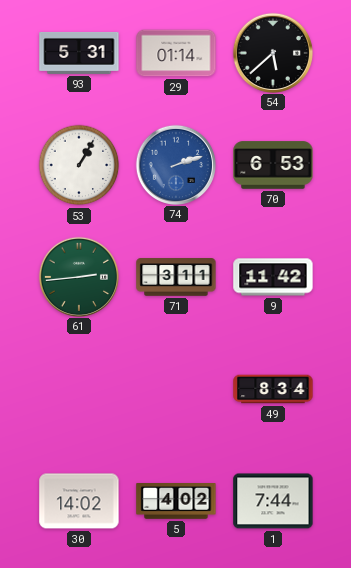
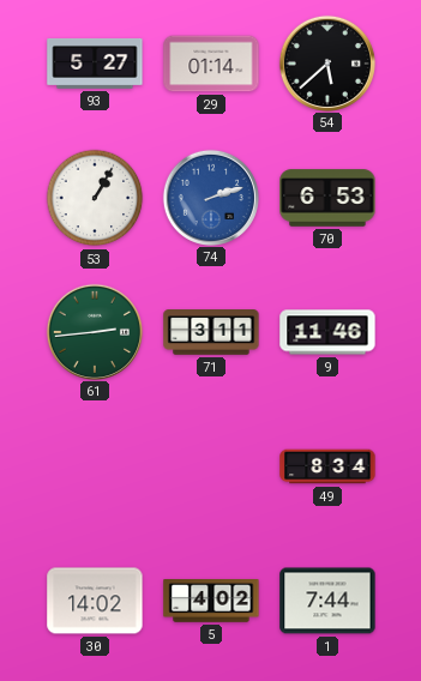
93: 5:31 -> 5:27 (95, 64)
9: 11:42 -> 11:46 (327, 332)
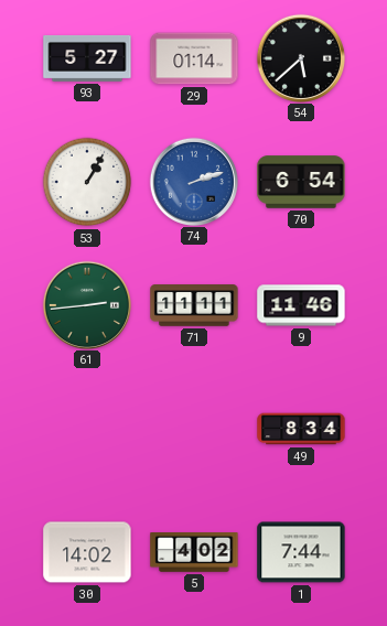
70: 6:53 -> 6:54 (301, 182)
71: 3:11 -> 11:11 (194, 305)
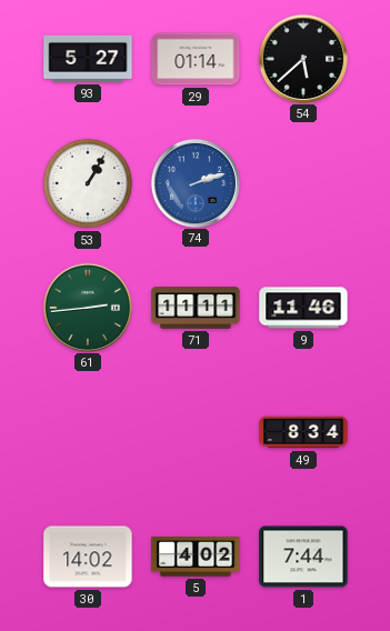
70: 6:54 -> none (301, 182)
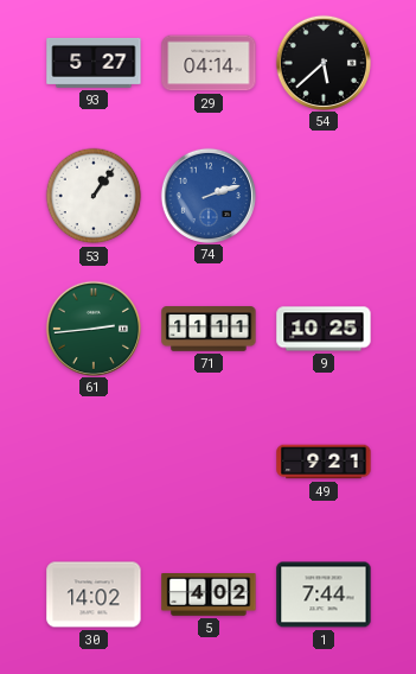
29: 01:14 -> 04:14 (209, 63)
53: 1:05 -> 1:06 (94, 196)
9: 11:46 -> 10:25 (324, 329)
49: 8:34 -> 9:21 (324, 462)
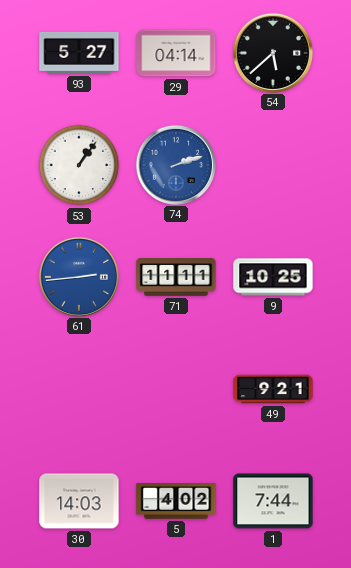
61 dial: green -> blue (78, 276)
30: 14:02 -> 14:03 (79, 501)
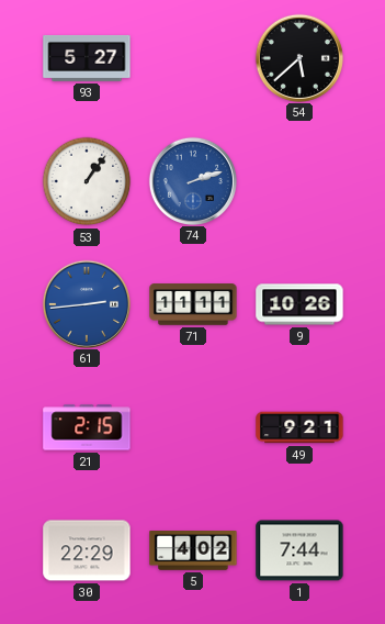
29: 04:14 -> none (176, 53)
9: 10:25 -> 10:26 (299, 304)
21: none -> 2:15 (87, 427)
30: 14:03 -> 22:29 (87, 550)
